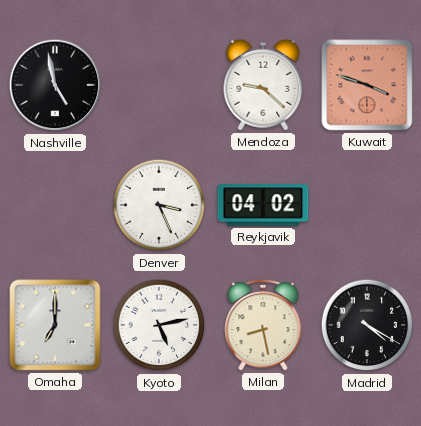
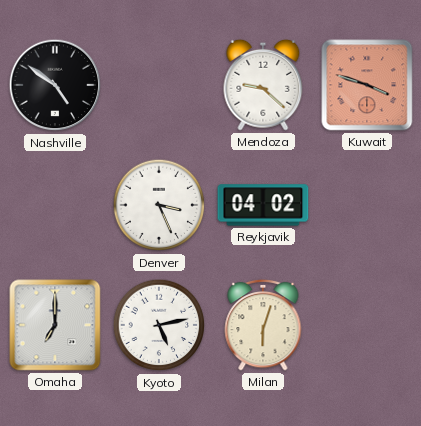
Nashville: 4:58 -> 4:51 (55, 85)
Milan: 8:28 -> 6:03 (263, 325)
Madrid: 4:20 -> none (367, 325)
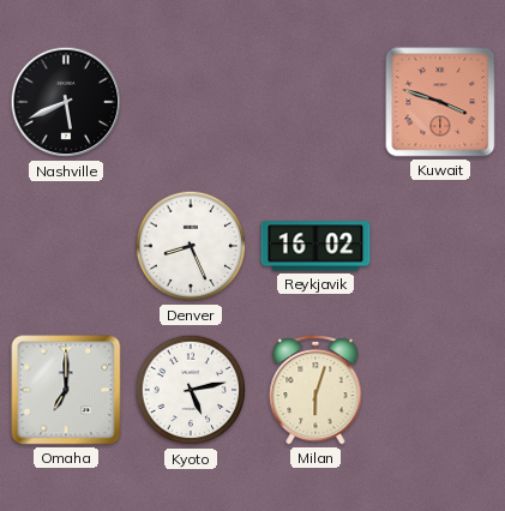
Nashville: 4:51 -> 5:41 (66, 102)
Mendoza: 9:22 -> none (263, 85)
Denver: 3:26 -> 8:26 (191, 246)
Reykjavik: 04:02 -> 16:02 (315, 246)
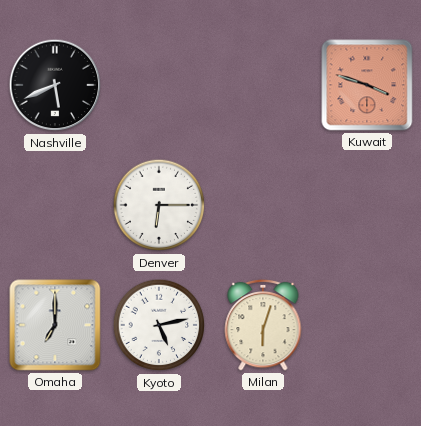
Denver: 8:26 -> 6:15 (159, 205)
Reykjavik: 16:02 -> none (315, 246)
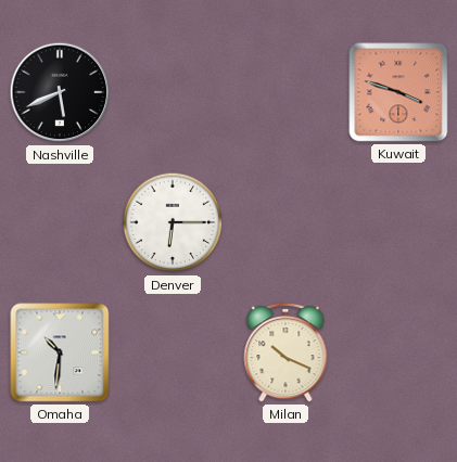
Omaha: 7:00 -> 10:31 (60, 352)
Kyoto: 5:13 -> none (159, 325)
Milan: 6:03 -> 10:19 (285, 352)
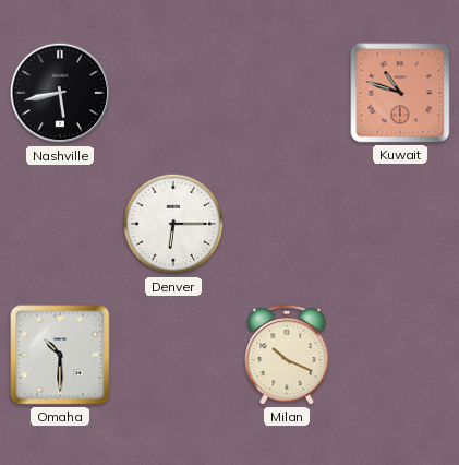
Nashville: 5:41 -> 5:43 (60, 93)
Kuwait: 3:48 -> 10:48 (400, 93)
Omaha: 10:31 -> 10:30 (60, 355)
